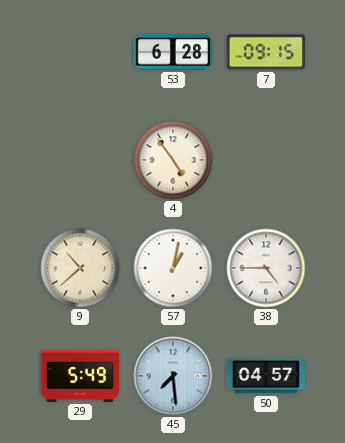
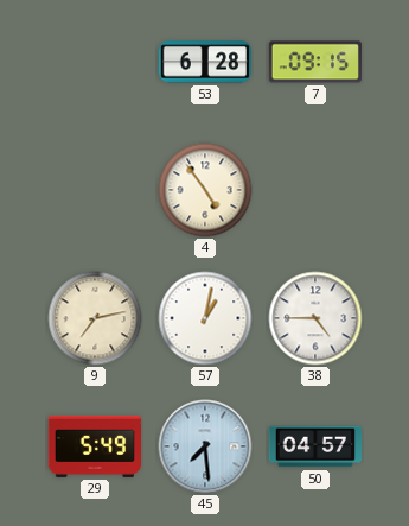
9: 10:38 -> 7:13 (95, 318)
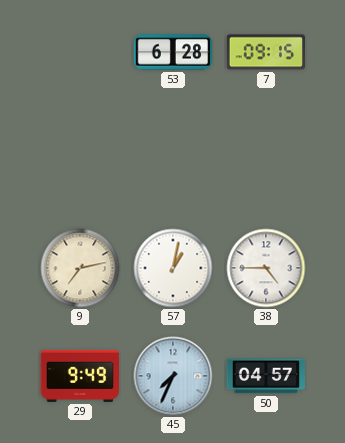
4: 4:54 -> none (205, 190)
29: 5:49 -> 9:49 (79, 376)
45: 7:29 -> 7:34 (173, 376)
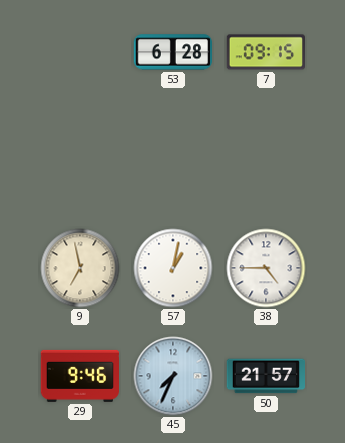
9: 7:13 -> 6:58 (80, 268)
29: 9:49 -> 9:46 (79, 376)
50: 04:57 -> 21:57 (265, 376)
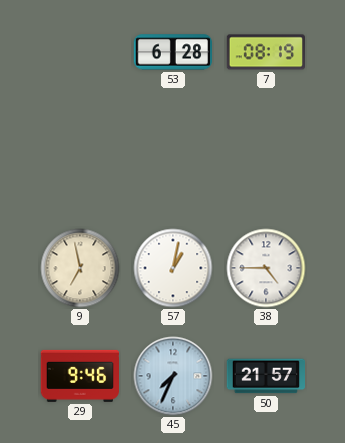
7: 09:15 -> 08:19 (266, 52)
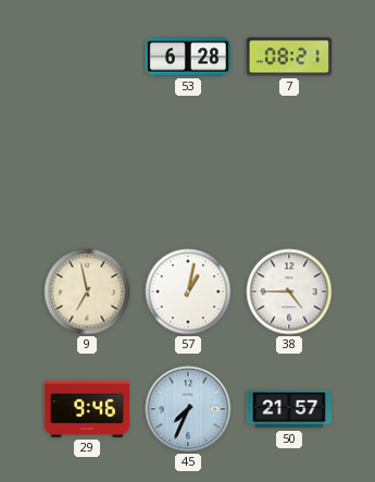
7: 08:19 -> 08:21 (289, 57)
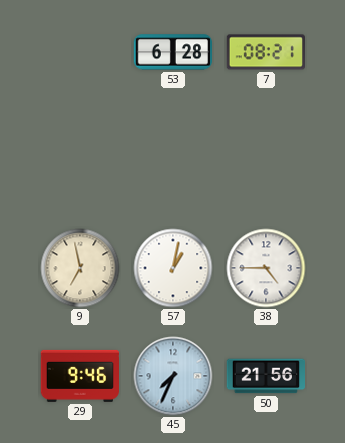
50: 21:57 -> 21:56 (265, 376)
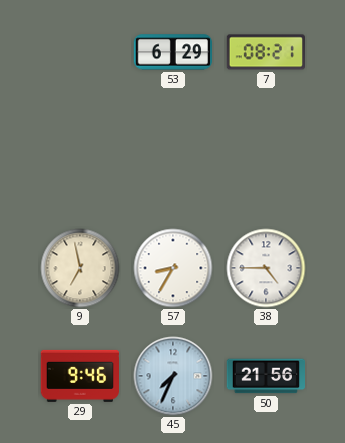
53: 6:28 -> 6:29 (173, 52)
57: 1:02 -> 8:35 (173, 268)
